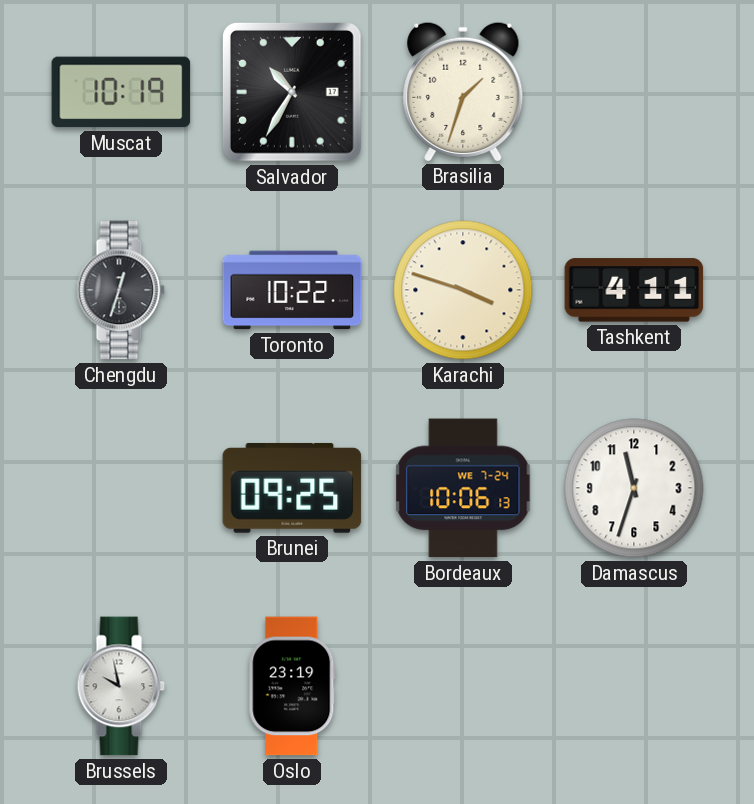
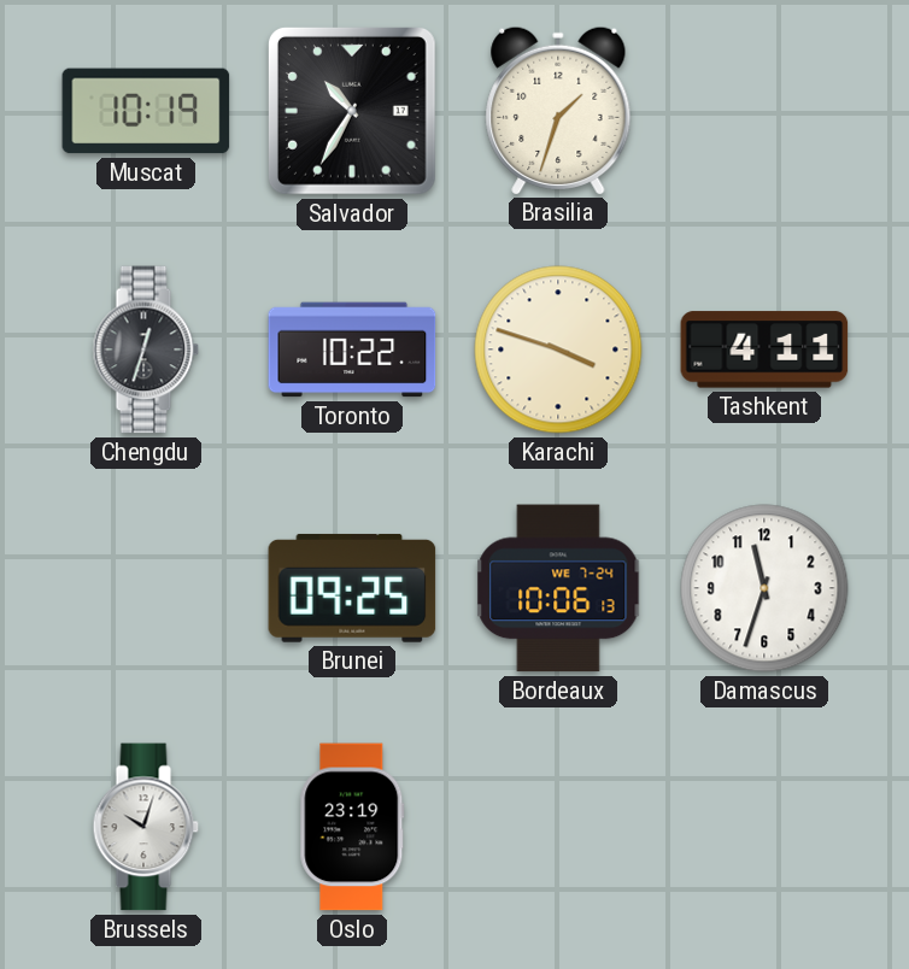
Brussels: 9:58 -> 10:03 (146, 827)
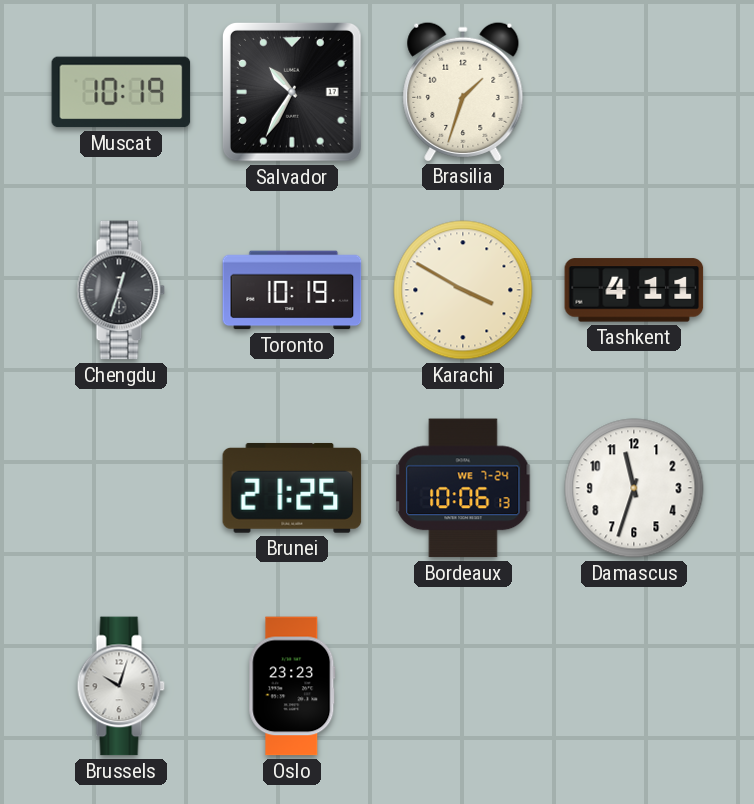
Toronto: 10:22 -> 10:19 (292, 290)
Karachi: 3:48 -> 3:50 (463, 290)
Brunei: 09:25 -> 21:25 (292, 488)
Oslo: 23:19 -> 23:23 (292, 686)
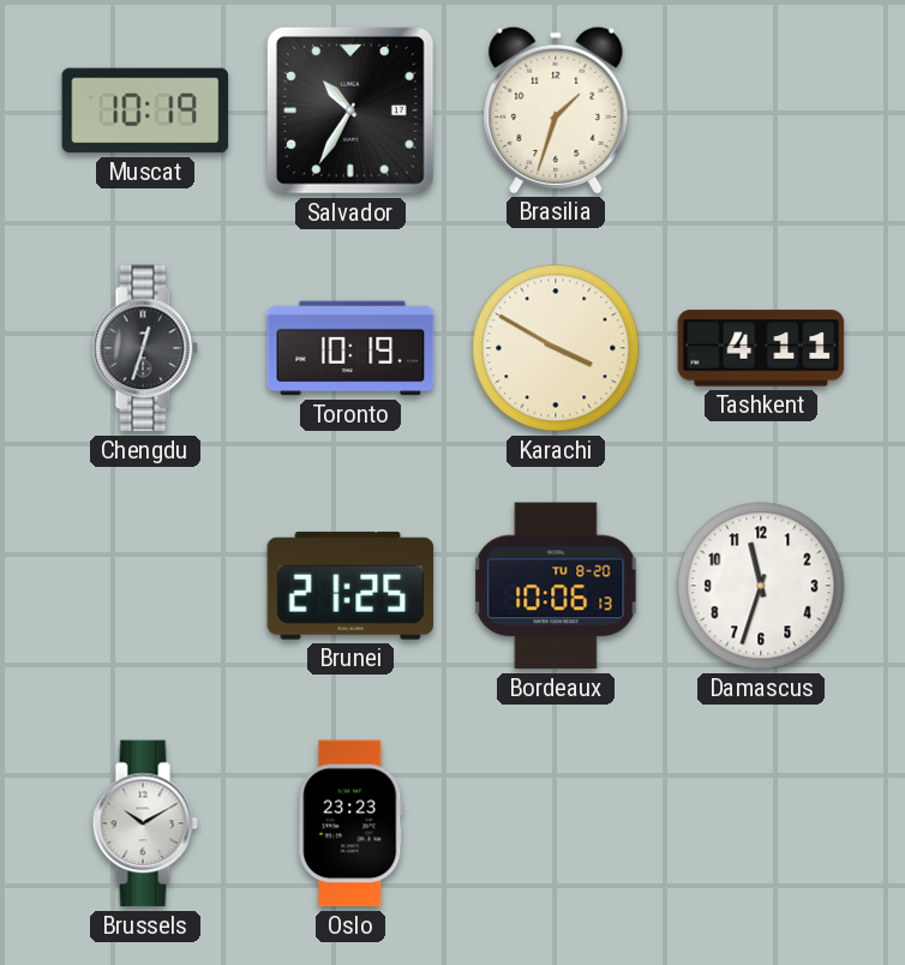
Bordeaux date: WE 7-24 -> TU 8-20 (556, 586)
Brussels: 10:03 -> 10:10 (145, 823)
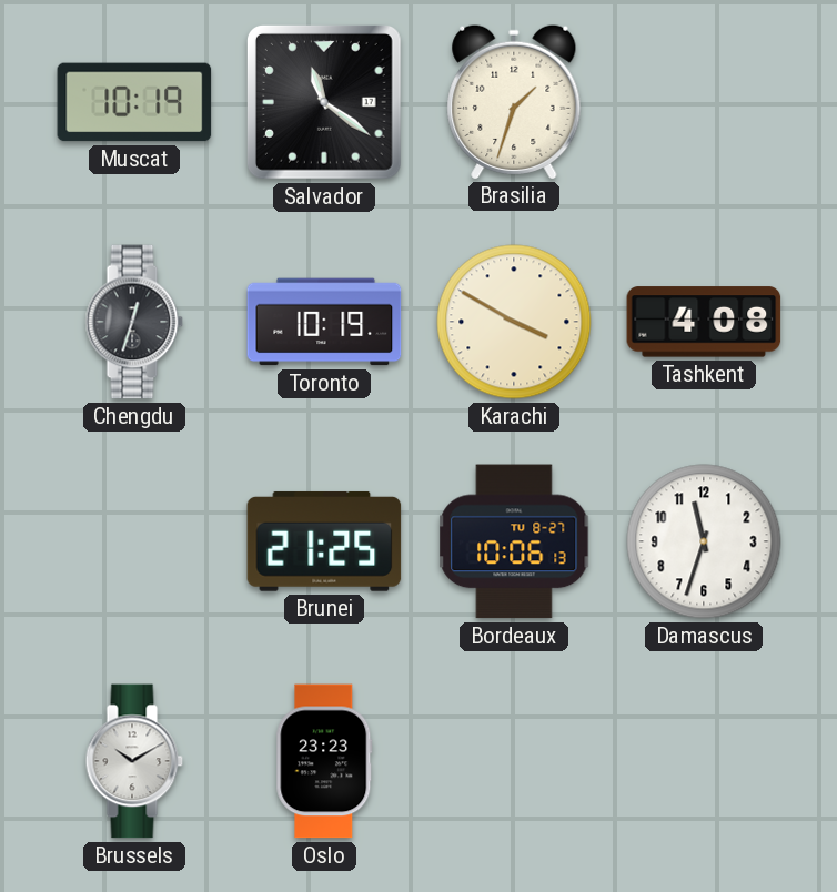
Salvador: 10:35 -> 11:21 (324, 102)
Tashkent: 4:11 -> 4:08 (704, 322)
Bordeaux date: TU 8-20 -> TU 8-27 (514, 541)
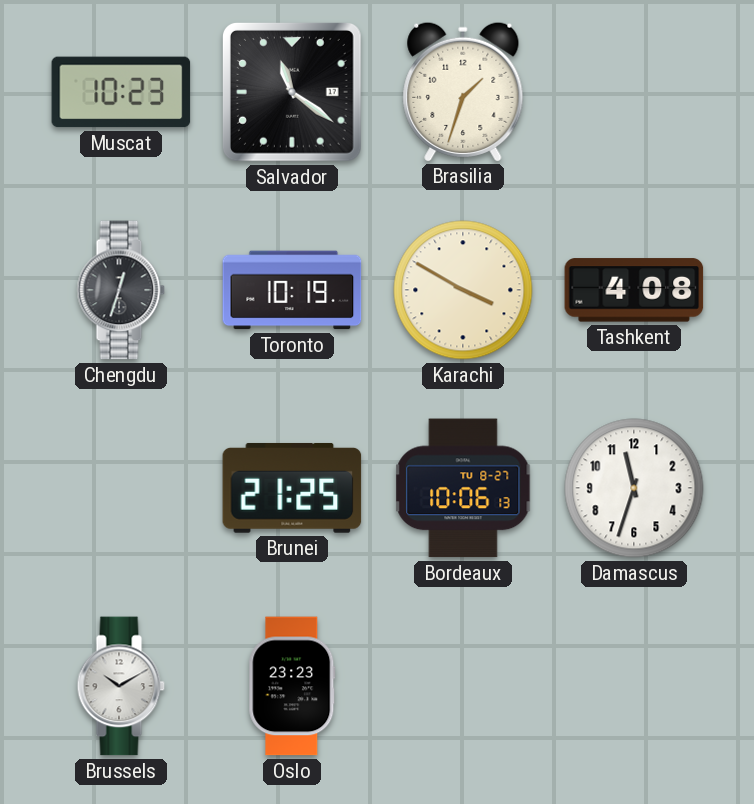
Muscat: 10:19 -> 10:23 (121, 92)
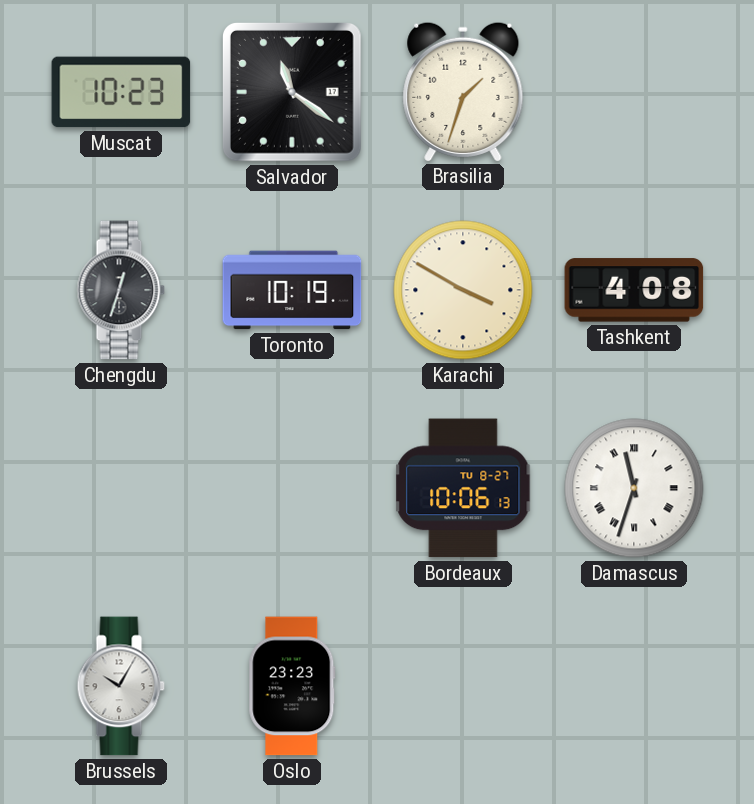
Brunei: 21:25 -> none (292, 488)
Damascus numerals: Arabic -> Roman (634, 488)
Brussels: 10:10 -> 10:05 (121, 686)
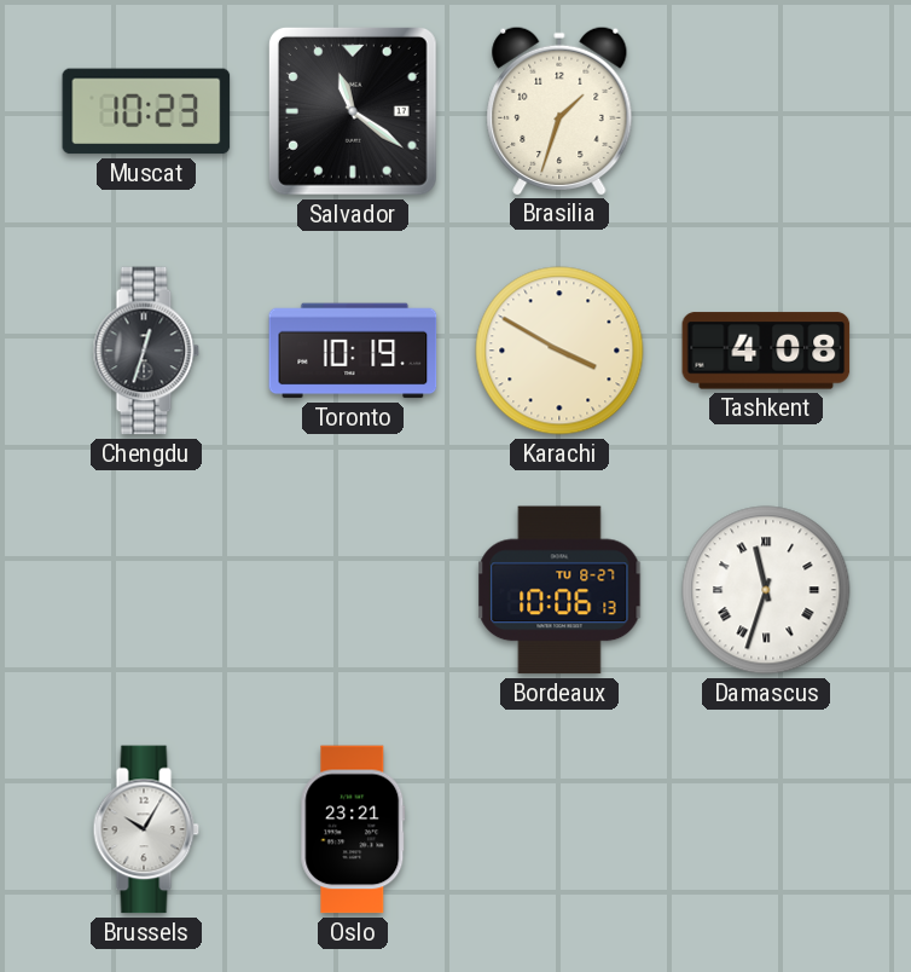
Oslo: 23:23 -> 23:21 (353, 829)
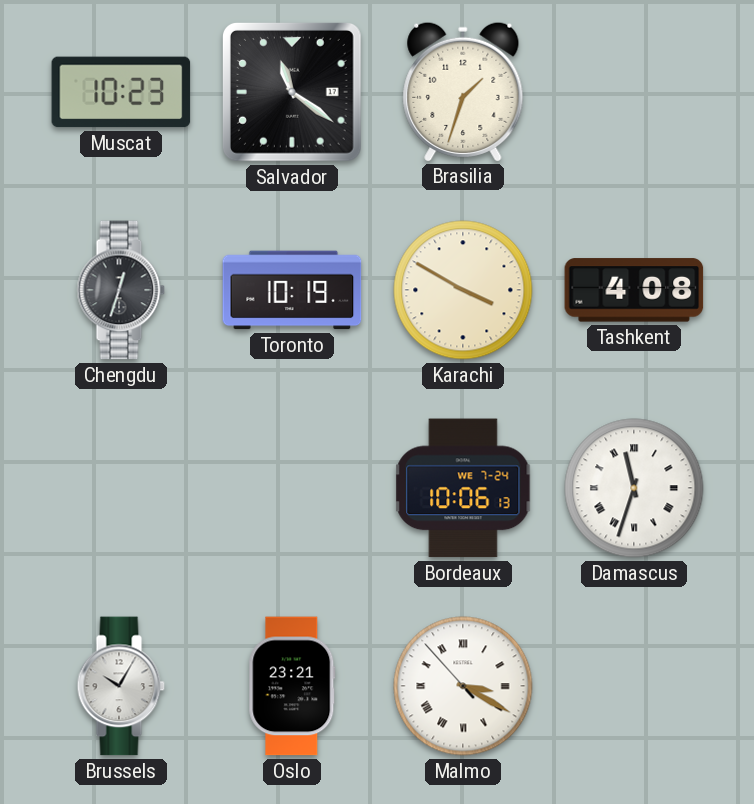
Bordeaux date: TU 8-27 -> WE 7-24 (463, 488)
Malmo: none -> 3:19 (463, 686)
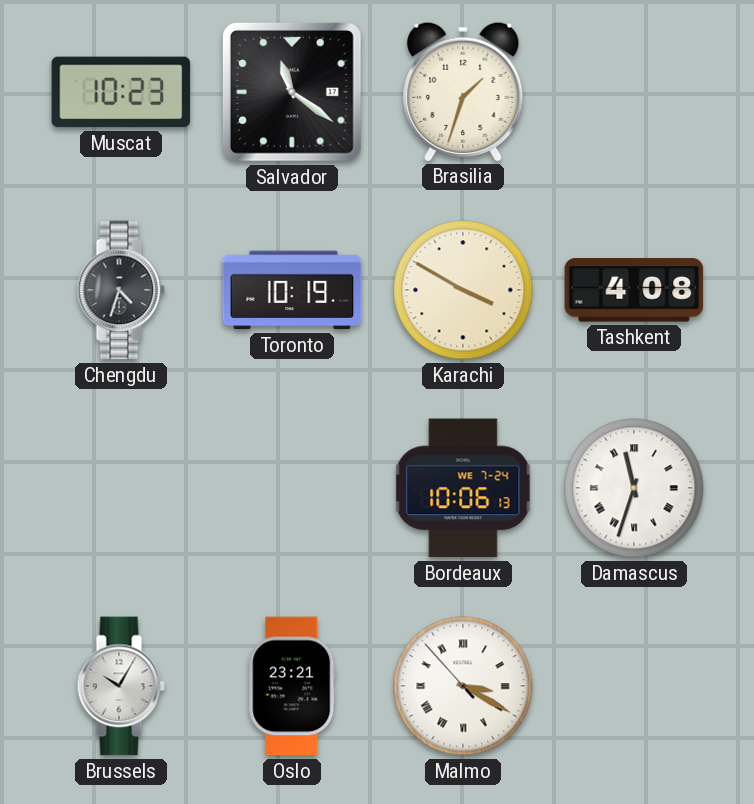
Chengdu: 12:33 -> 4:33 (121, 290)
